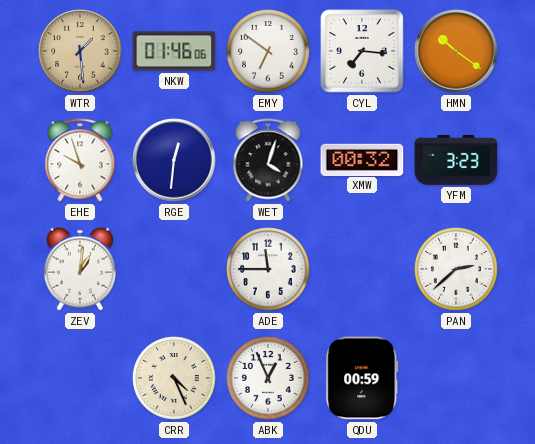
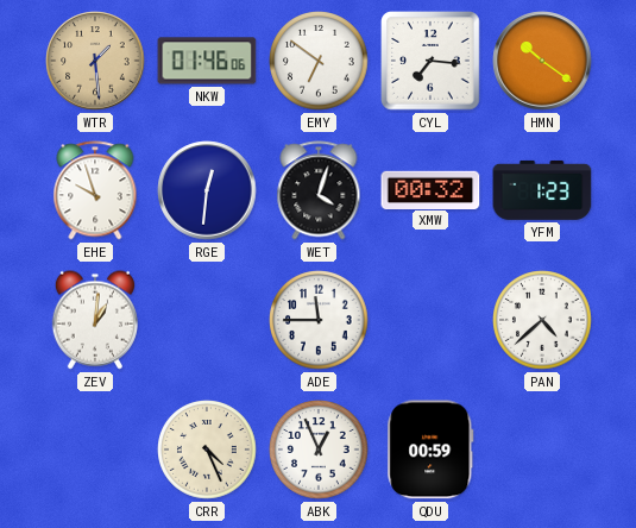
YFM: 3:23 -> 1:23 (542, 190)
PAN: 2:38 -> 4:38 (542, 320)
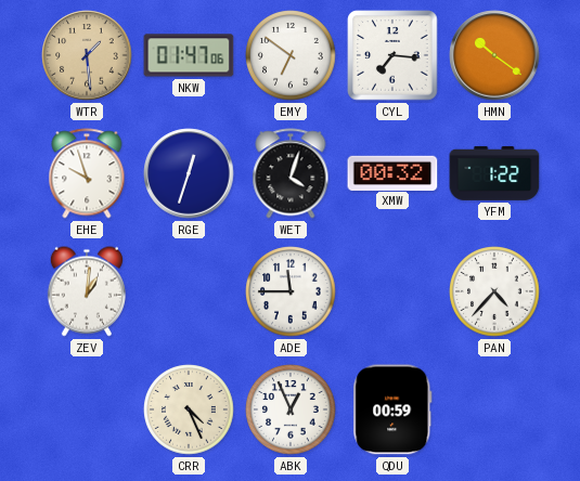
NKW: 01:46 -> 01:47 (189, 55)
RGE: 12:31 -> 12:33 (189, 173)
YFM: 1:23 -> 1:22 (494, 173)
PAN: 4:38 -> 4:37 (494, 291)
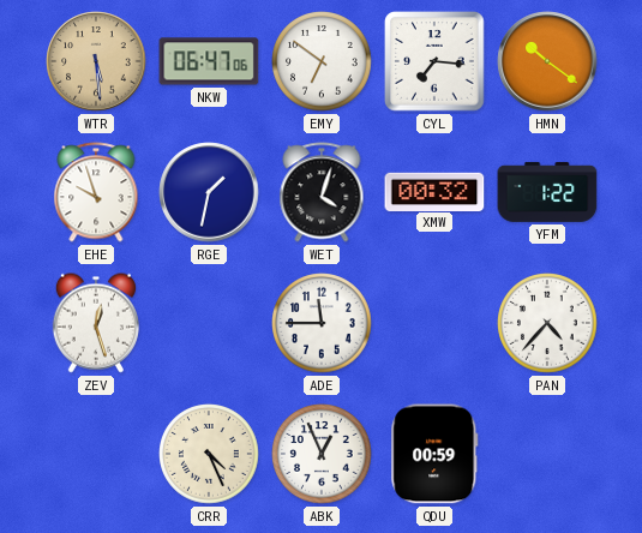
WTR: 1:29 -> 5:29 (96, 61)
NKW: 01:47 -> 06:47 (209, 61)
RGE: 12:33 -> 1:32 (209, 192)
ZEV: 1:01 -> 12:27 (96, 323)
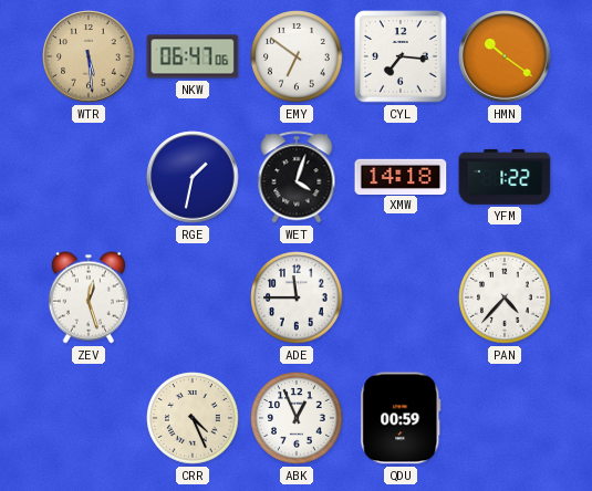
EHE: 9:57 -> none (96, 192)
XMW: 00:32 -> 14:18 (401, 176)
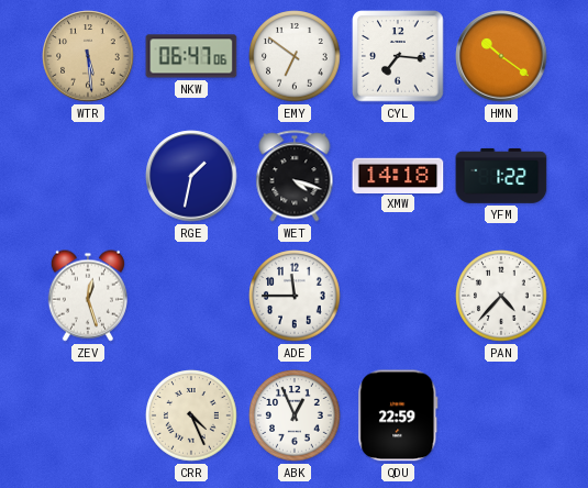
WET: 4:03 -> 4:18 (295, 176)
QDU: 00:59 -> 22:59 (398, 415)
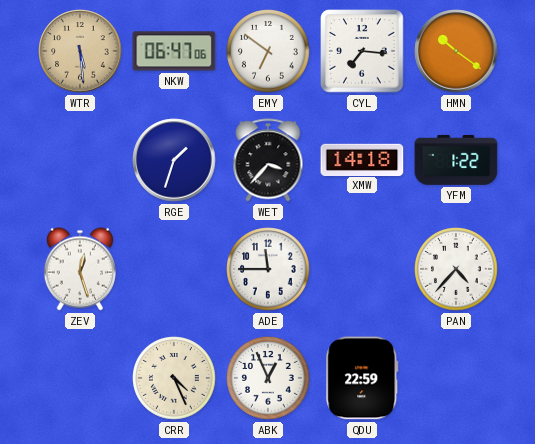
RGE: 1:32 -> 1:33 (174, 160)
WET: 4:18 -> 3:37 (268, 160)
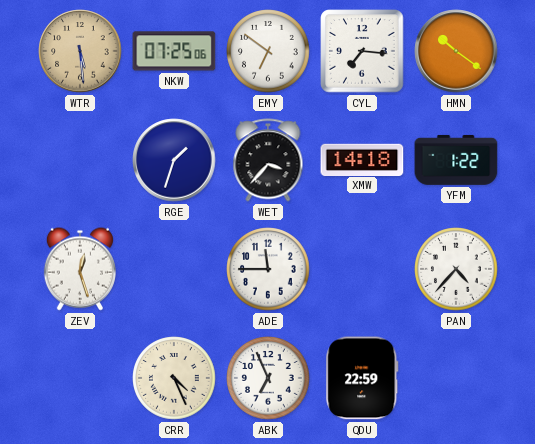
NKW: 06:47 -> 07:25 (174, 51)
ABK: 12:56 -> 6:56 (268, 378)
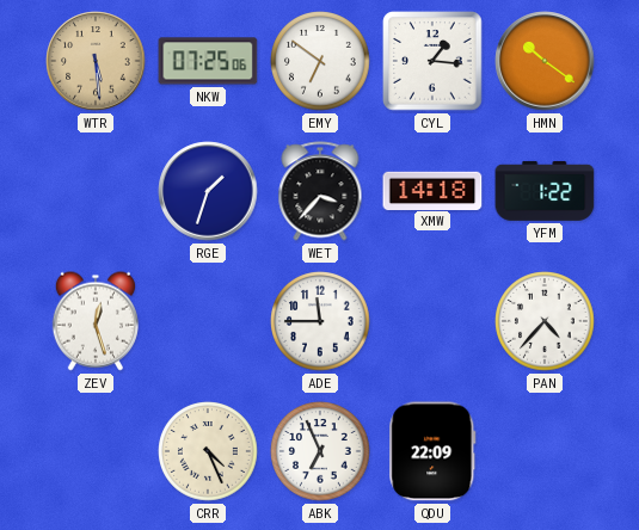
CYL: 7:16 -> 1:16 (432, 61)
QDU: 22:59 -> 22:09 (432, 451)
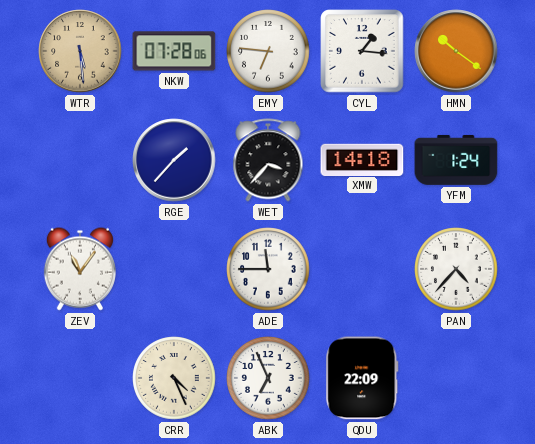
NKW: 07:25 -> 07:28 (174, 51)
EMY: 6:51 -> 6:46 (268, 51)
RGE: 1:33 -> 1:37 (174, 160)
YFM: 1:22 -> 1:24 (456, 160)
ZEV: 12:27 -> 11:06 (80, 269)
